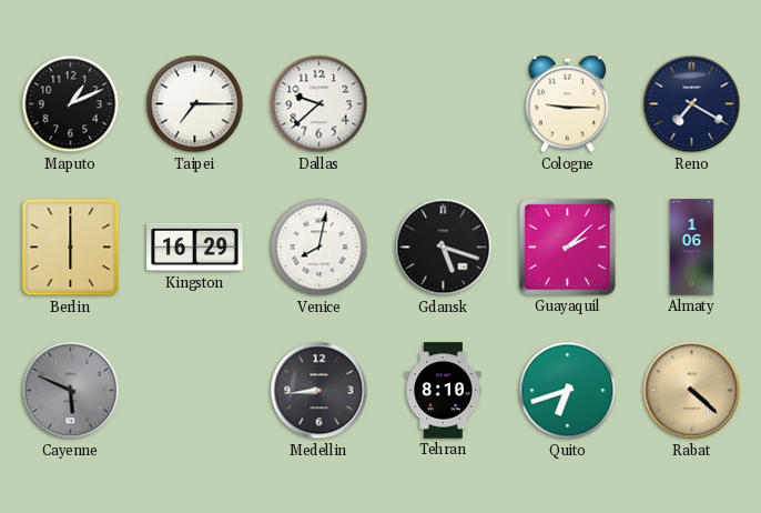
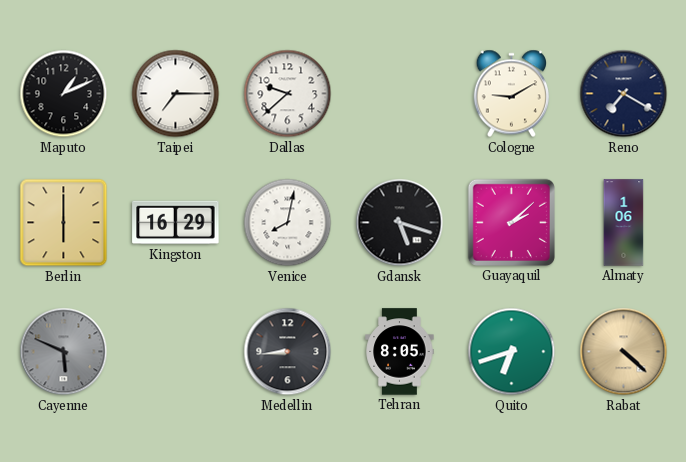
Cologne: 9:15 -> 9:10 (511, 94)
Tehran: 8:10 -> 8:05 (400, 352)
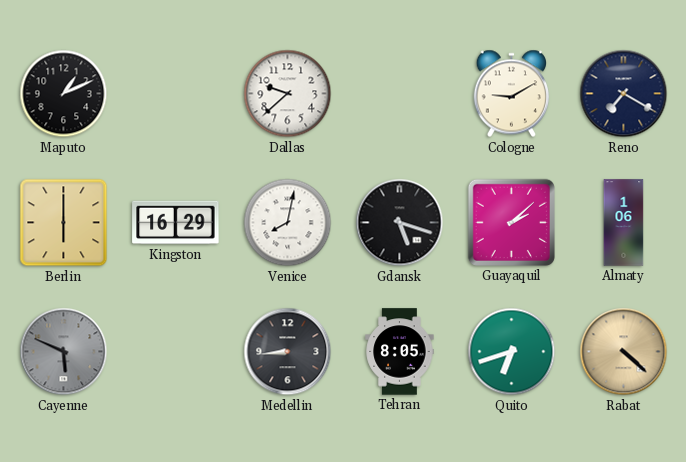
Taipei: 7:15 -> none (176, 94)
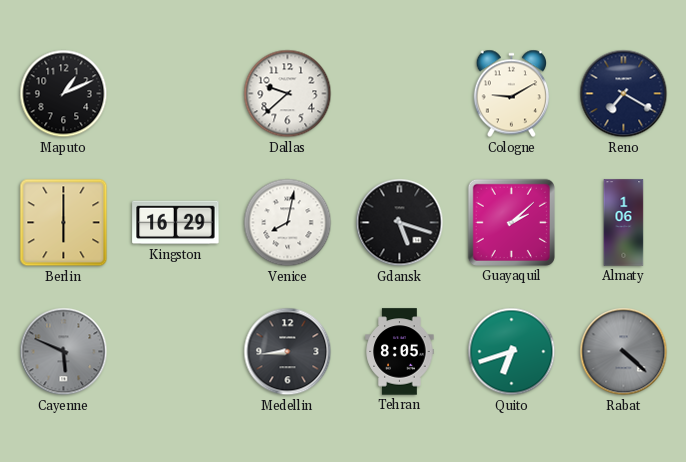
Rabat dial: champagne -> grey (624, 352)
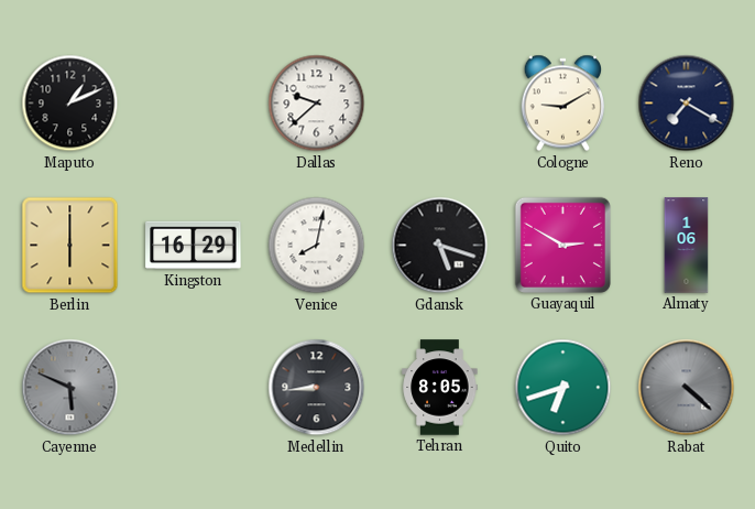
Guayaquil: 2:08 -> 2:50 (562, 245)
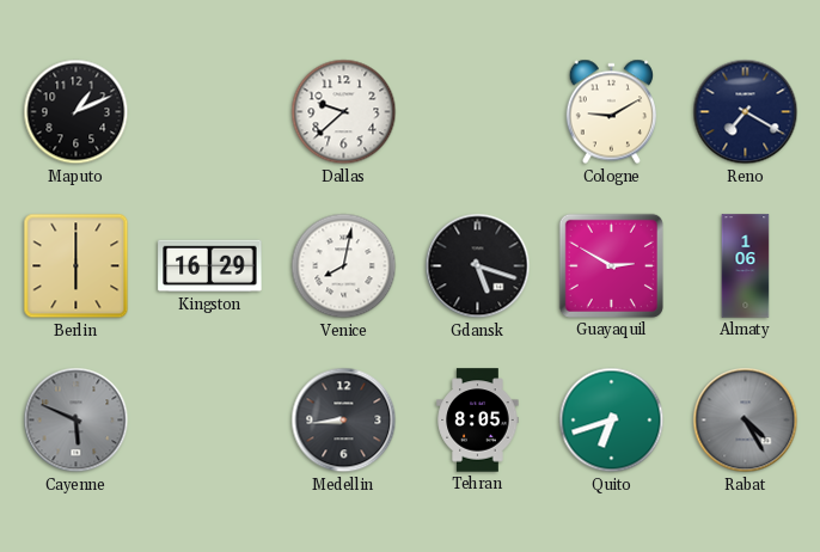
Rabat: 4:22 -> 4:25 (746, 421)
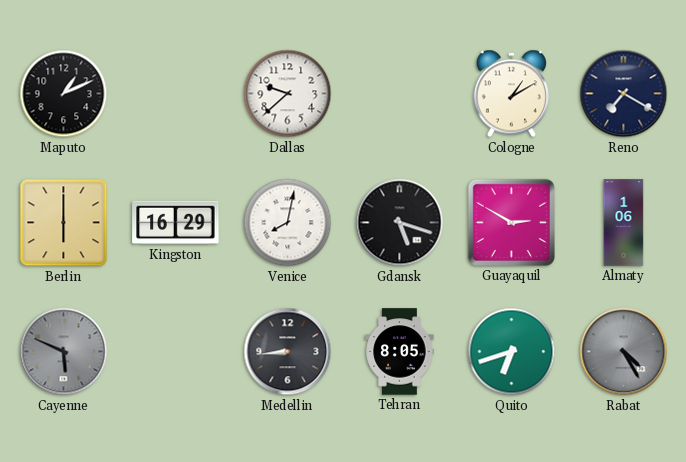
Cologne: 9:10 -> 1:10 (511, 94)
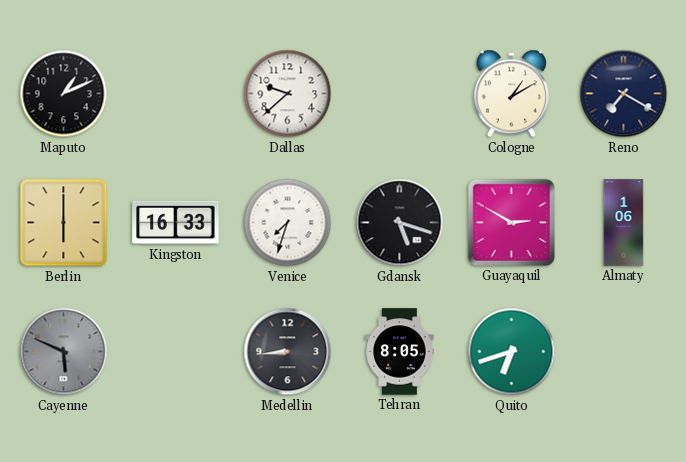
Kingston: 16:29 -> 16:33 (176, 223)
Venice: 8:02 -> 7:33 (288, 223)
Rabat: 4:25 -> none (624, 352)
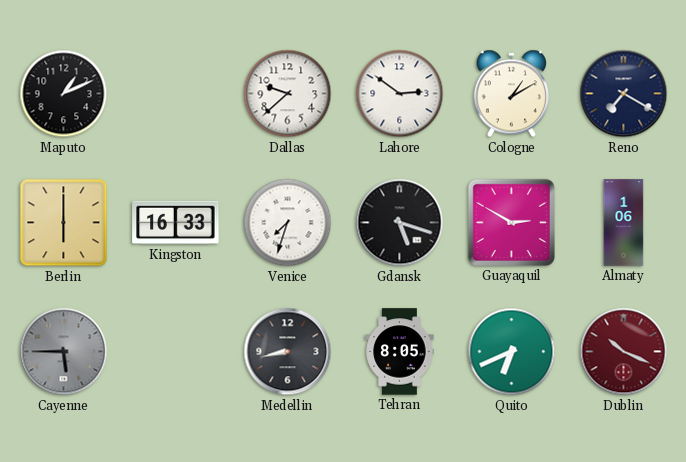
Lahore: none -> 2:51 (400, 94)
Cayenne: 5:49 -> 5:45 (64, 352)
Medellin: 8:44 -> 8:43 (288, 352)
Quito: 6:42 -> 6:41 (512, 352)
Dublin: none -> 10:19 (624, 352)
